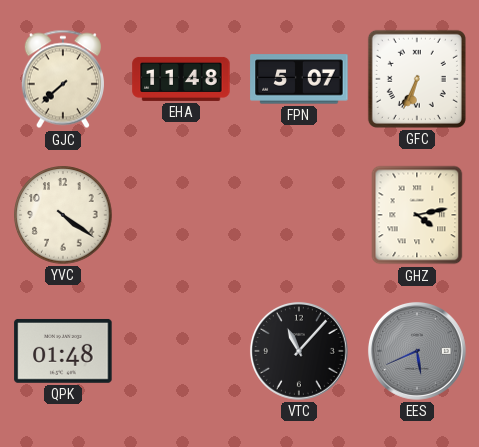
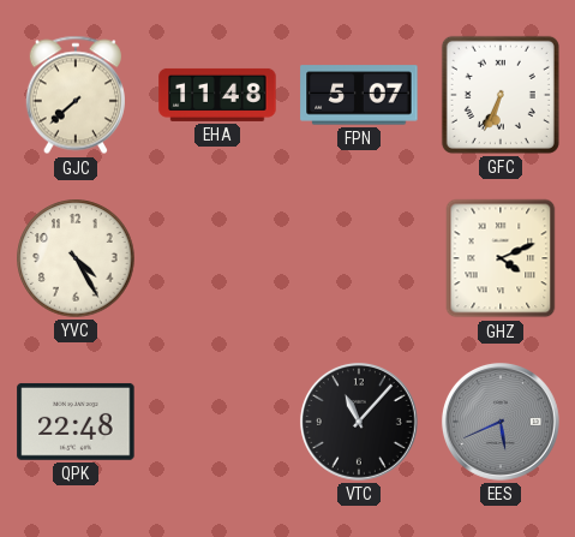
YVC: 4:21 -> 4:25 (76, 258)
GHZ: 4:13 -> 4:11 (501, 258)
QPK: 01:48 -> 22:48 (76, 422)
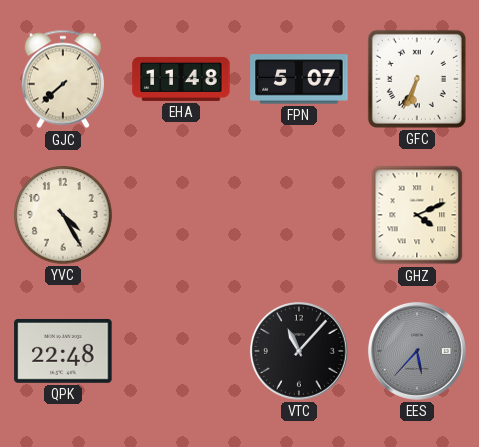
EES: 5:41 -> 5:37 (417, 351)
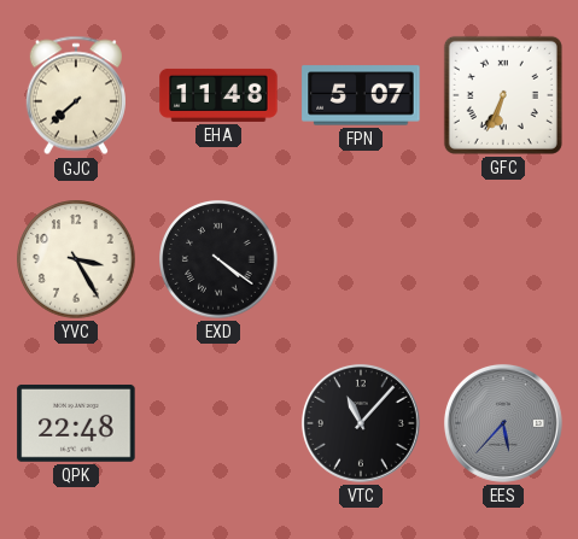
YVC: 4:25 -> 3:25 (76, 259)
EXD: none -> 4:21 (218, 259)
GHZ: 4:11 -> none (417, 215)
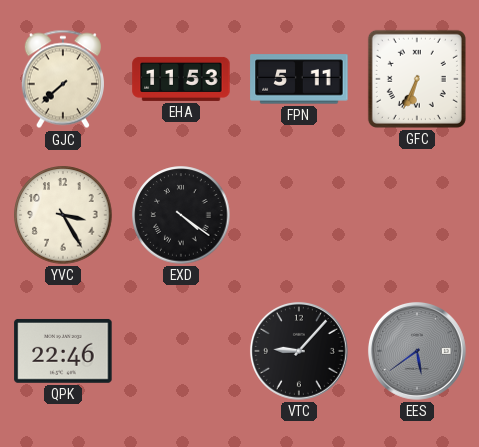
EHA: 11:48 -> 11:53 (181, 79)
FPN: 5:07 -> 5:11 (299, 79)
QPK: 22:48 -> 22:46 (63, 351)
VTC: 11:07 -> 9:07 (299, 351)
EES: 5:37 -> 5:39 (417, 351)
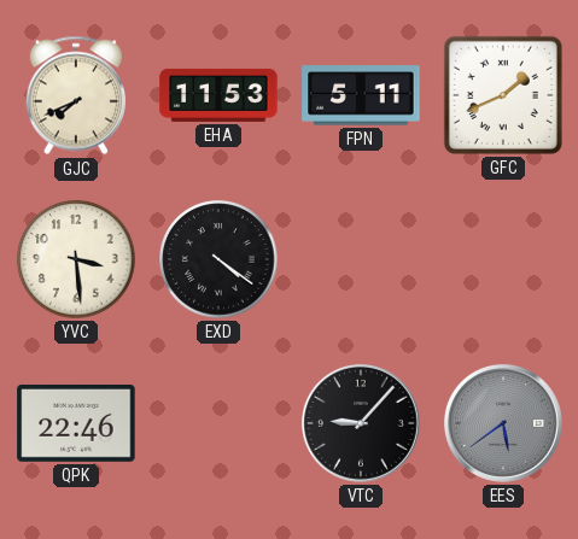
GJC: 7:38 -> 7:41 (76, 95)
GFC: 6:34 -> 1:41 (503, 95)
YVC: 3:25 -> 3:29 (76, 259)
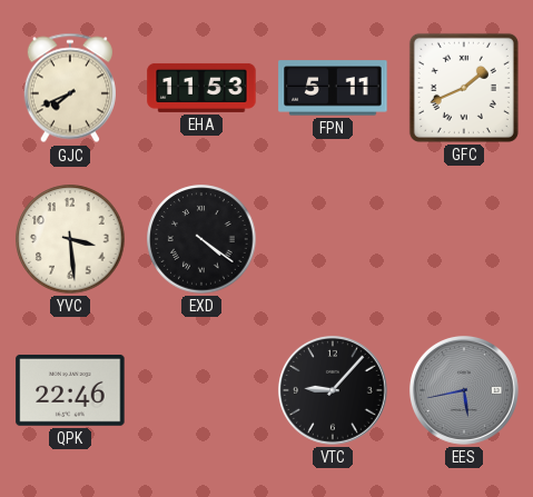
EES: 5:39 -> 5:43 (464, 390)
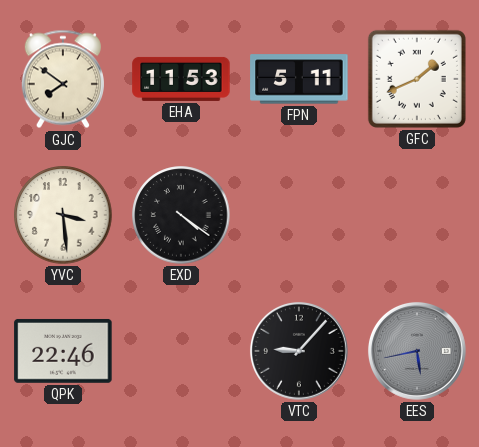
GJC: 7:41 -> 7:51 (63, 79)
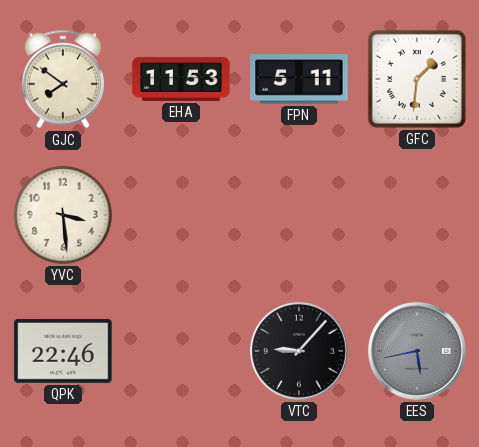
GFC: 1:41 -> 1:31 (417, 79)
EXD: 4:21 -> none (181, 215)
